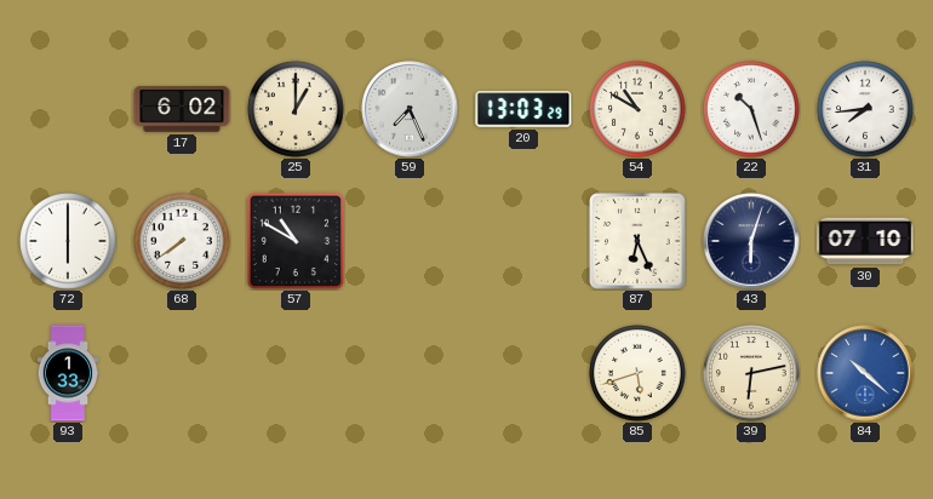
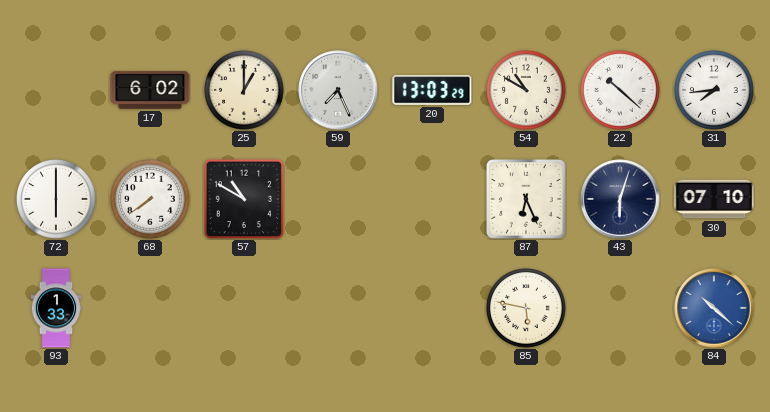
22: 10:27 -> 10:22 (620, 90)
85: 5:42 -> 5:47 (526, 308)
39: 6:13 -> none (751, 373)
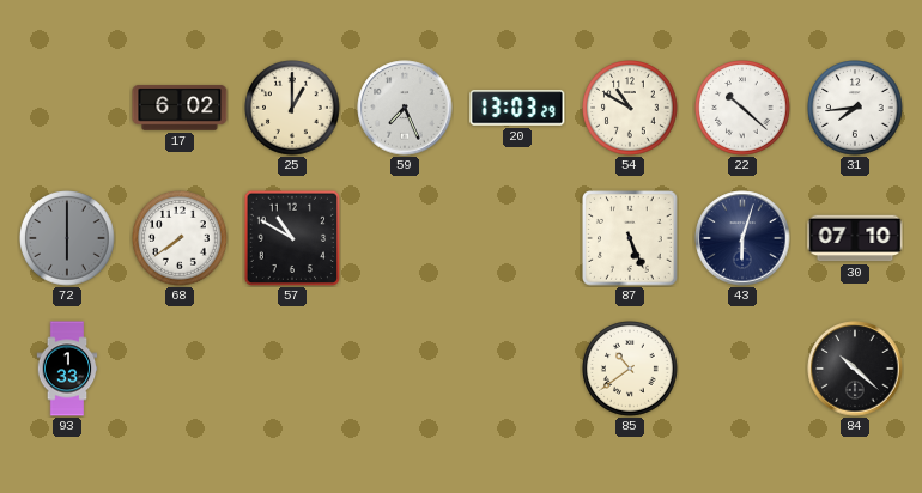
72 dial: white -> grey (67, 238)
87: 6:26 -> 5:26 (631, 239)
85: 5:47 -> 10:39 (630, 369)
84 dial: blue -> black (855, 369)
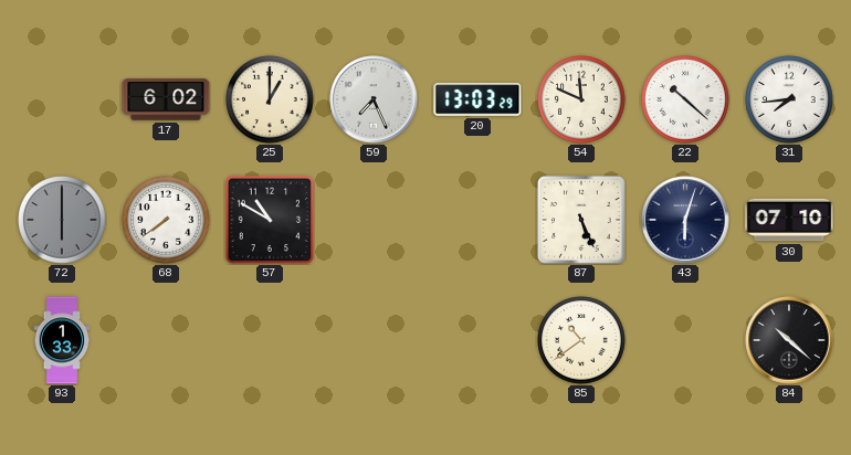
54: 10:50 -> 11:49 (581, 99)
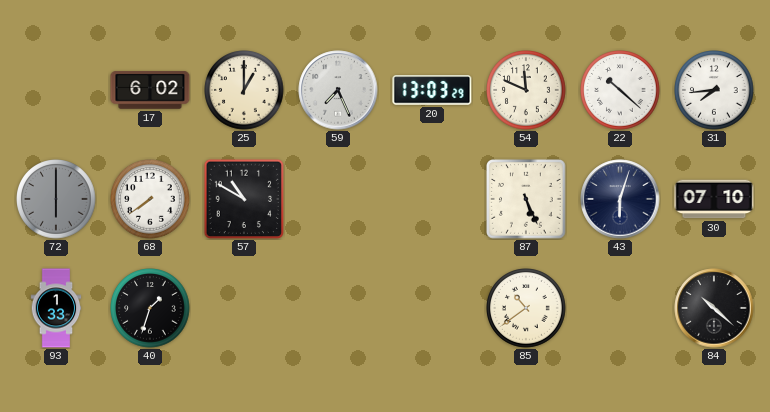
40: none -> 1:33 (150, 308)
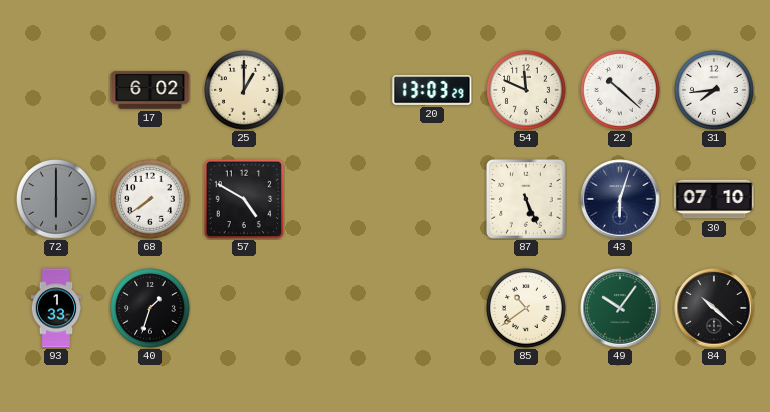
59: 7:26 -> none (338, 90)
57: 10:50 -> 4:50 (243, 198)
49: none -> 10:06 (620, 308)
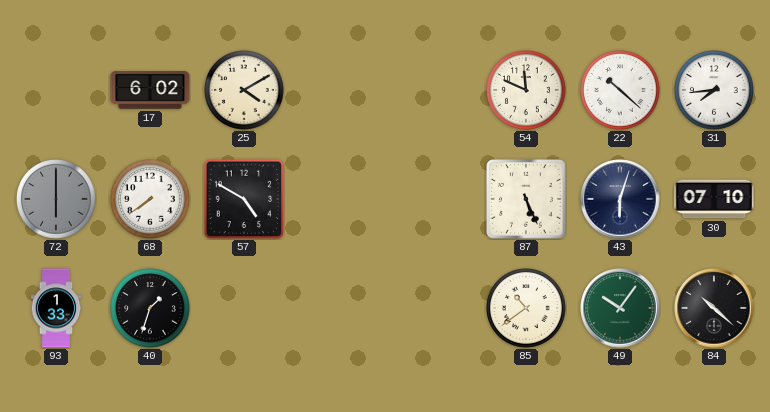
25: 1:00 -> 4:10 (244, 90)
20: 13:03 -> none (432, 90)
